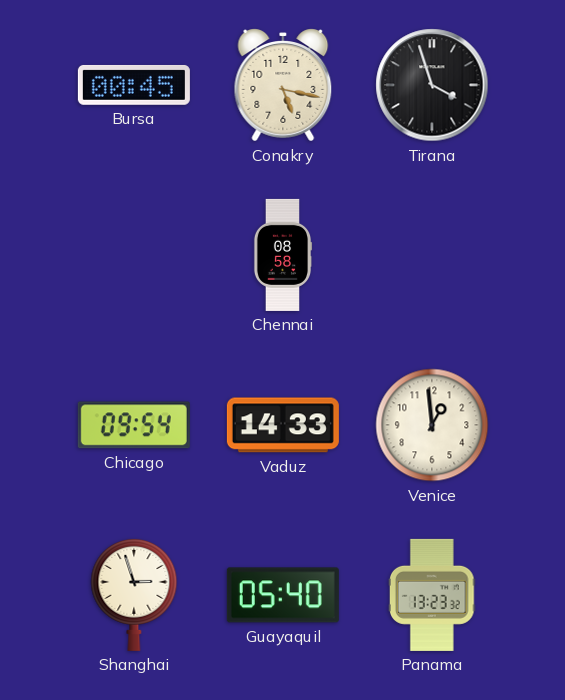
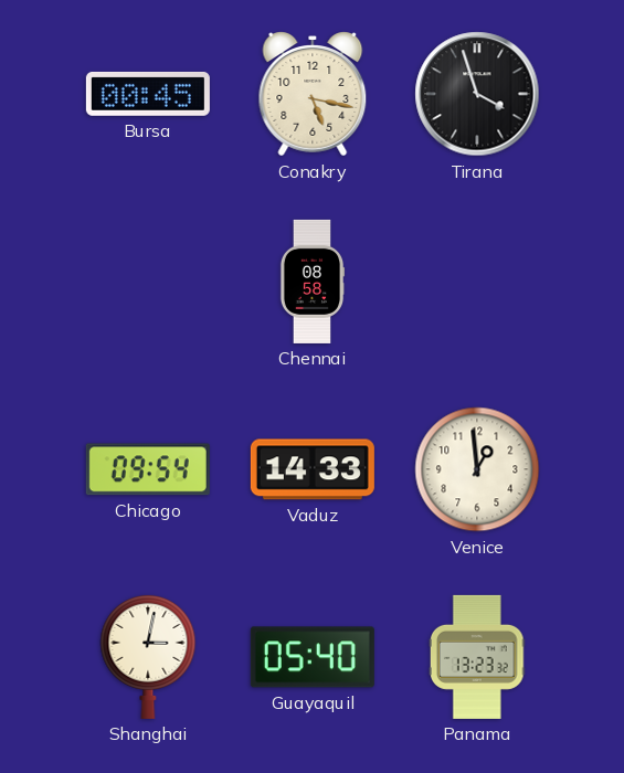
Shanghai: 2:57 -> 3:02 (148, 656)
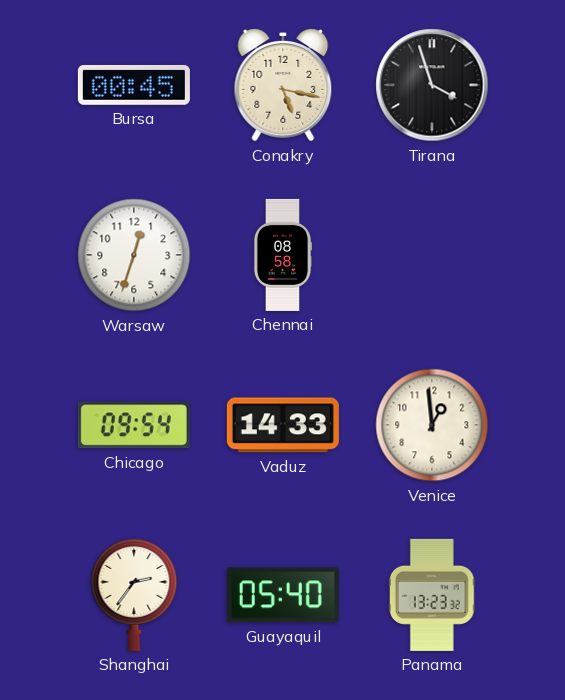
Warsaw: none -> 12:33 (134, 255)
Shanghai: 3:02 -> 2:36 (134, 594)
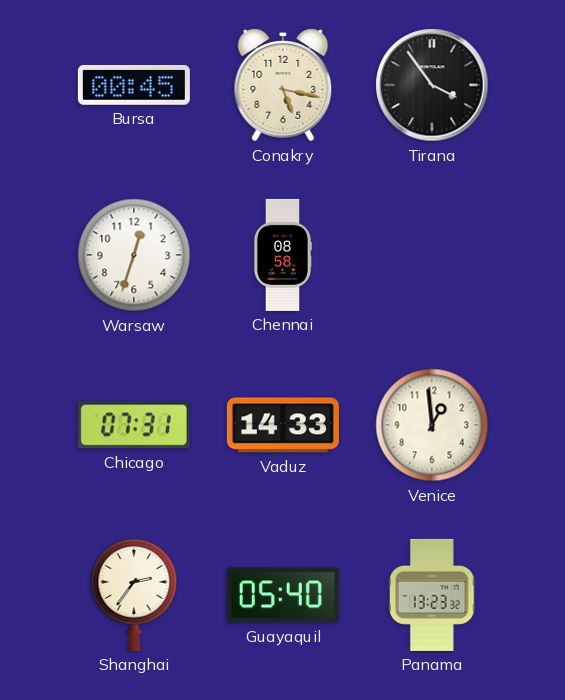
Tirana: 3:57 -> 3:54 (432, 85)
Chicago: 09:54 -> 07:31 (134, 425)
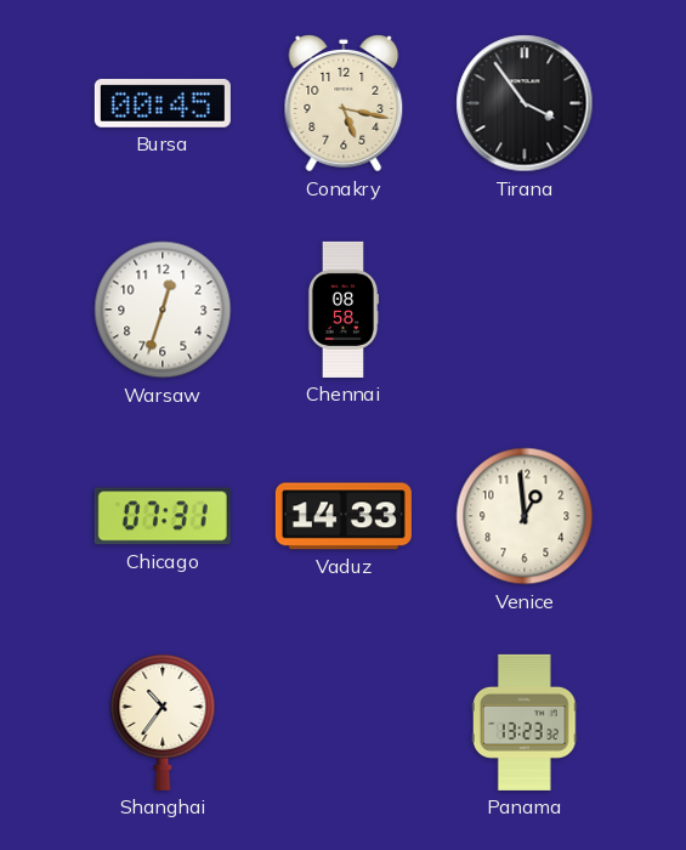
Shanghai: 2:36 -> 10:36 (163, 721)
Guayaquil: 05:40 -> none (283, 595)
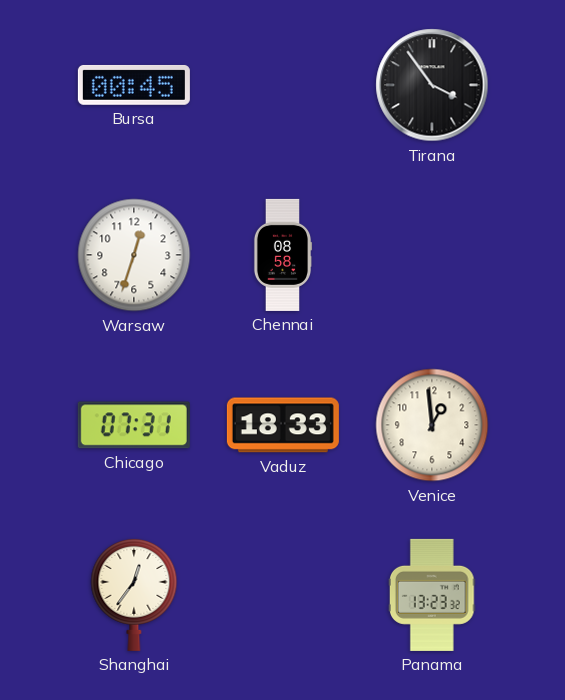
Conakry: 5:17 -> none (344, 103)
Vaduz: 14:33 -> 18:33 (283, 425)
Shanghai: 10:36 -> 12:36 (134, 594)
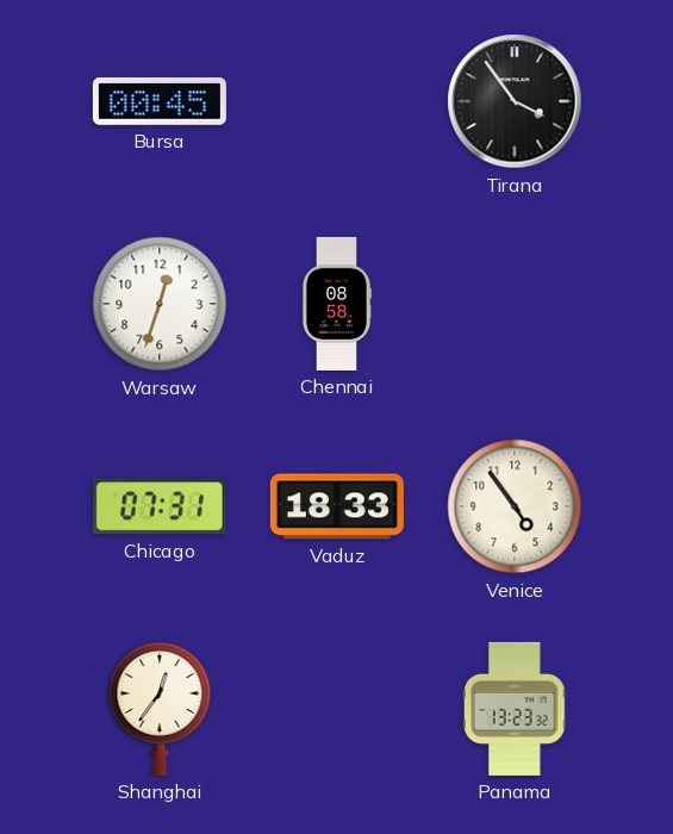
Venice: 12:59 -> 4:54 (515, 506)
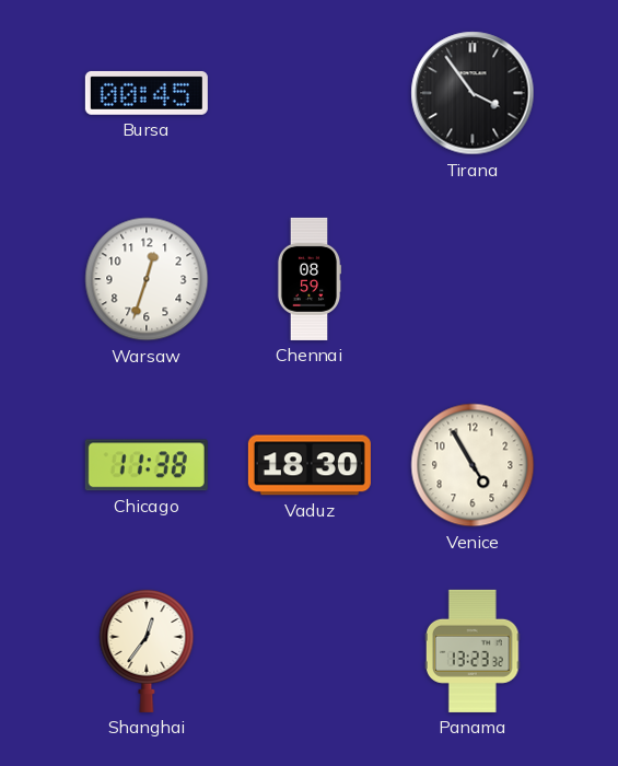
Chennai: 08:58 -> 08:59 (310, 279)
Chicago: 07:31 -> 11:38 (147, 465)
Vaduz: 18:33 -> 18:30 (310, 465)
Venice: 4:54 -> 4:55 (473, 465)
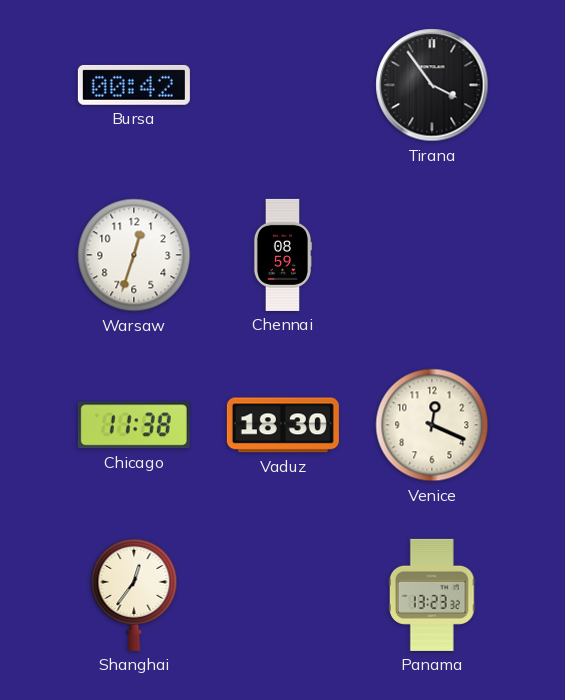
Bursa: 00:45 -> 00:42 (134, 85)
Venice: 4:55 -> 12:19 (432, 425)
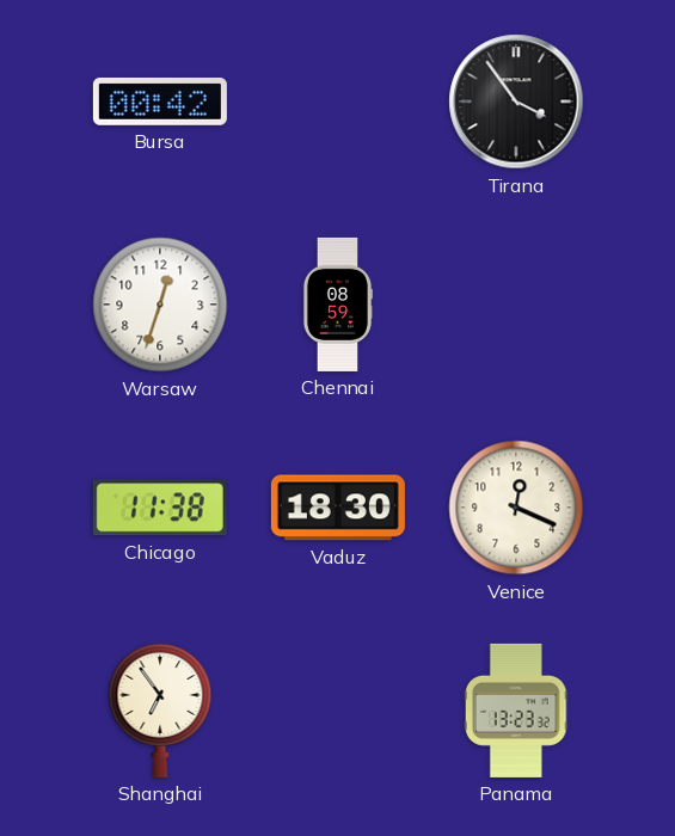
Shanghai: 12:36 -> 6:54 (160, 709)
